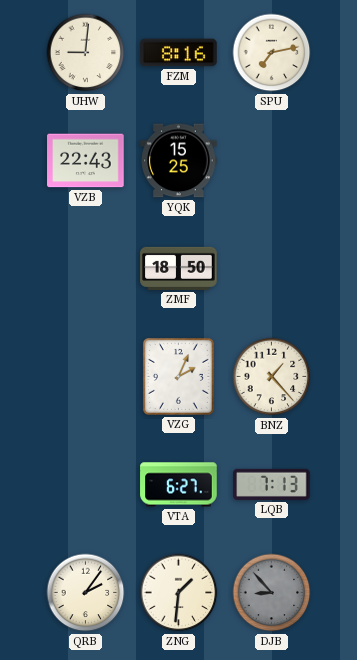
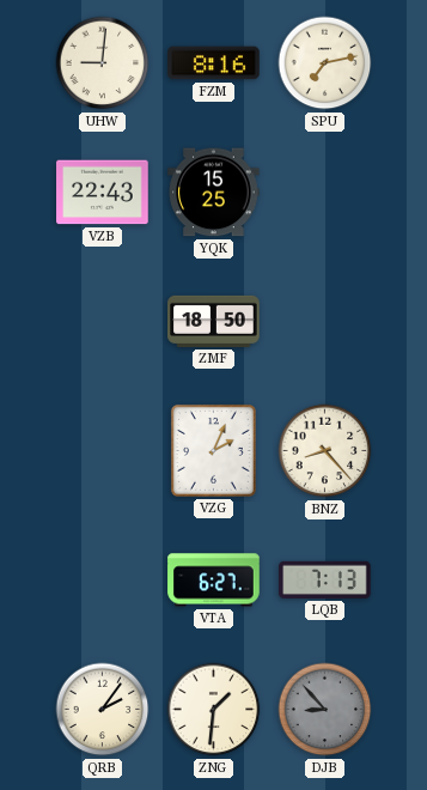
BNZ: 1:23 -> 8:23 (325, 451)
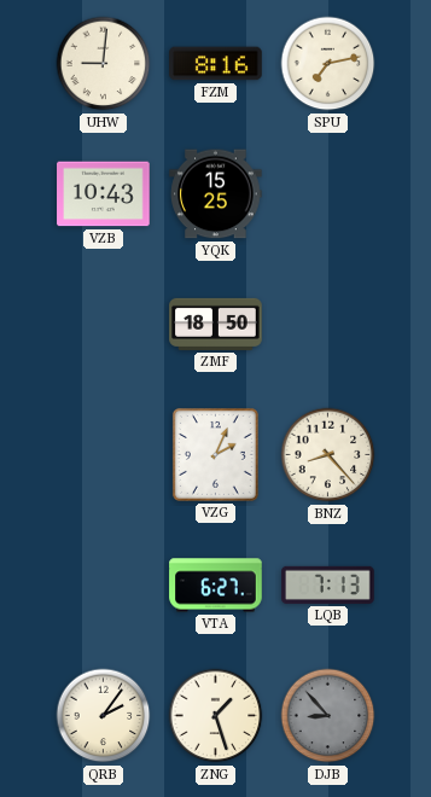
VZB: 22:43 -> 10:43 (104, 194)
ZNG: 1:31 -> 1:27 (216, 716)
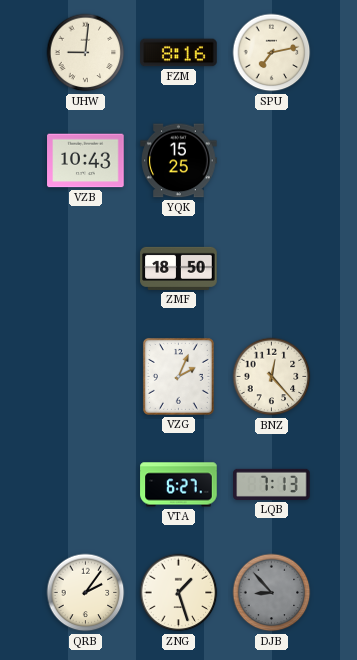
BNZ: 8:23 -> 12:23 (272, 377)
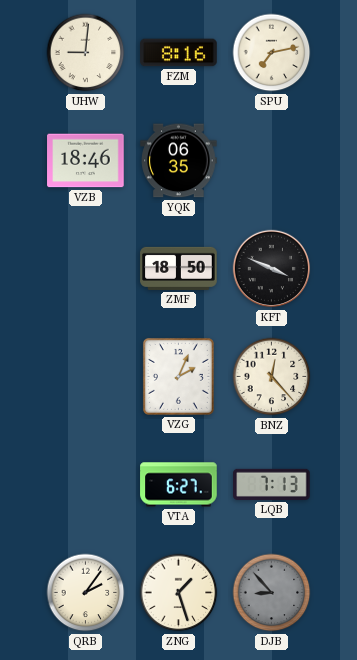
VZB: 10:43 -> 18:46 (86, 161)
YQK: 15:25 -> 06:35 (179, 161)
KFT: none -> 3:49 (272, 269)
